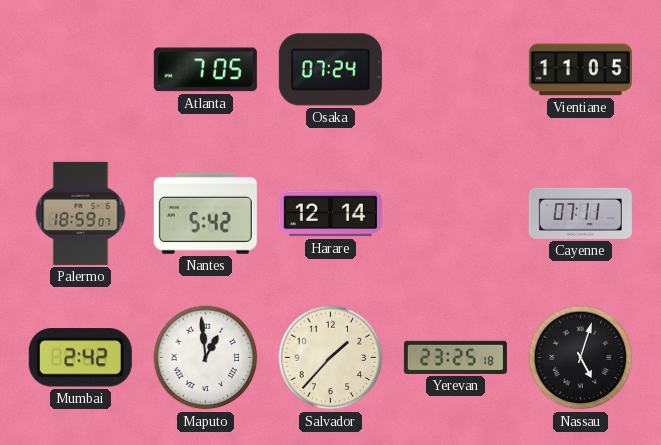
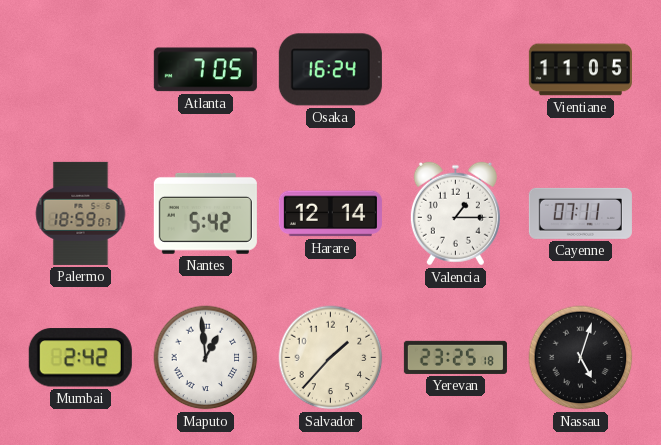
Osaka: 07:24 -> 16:24 (330, 70)
Valencia: none -> 1:15 (455, 214)
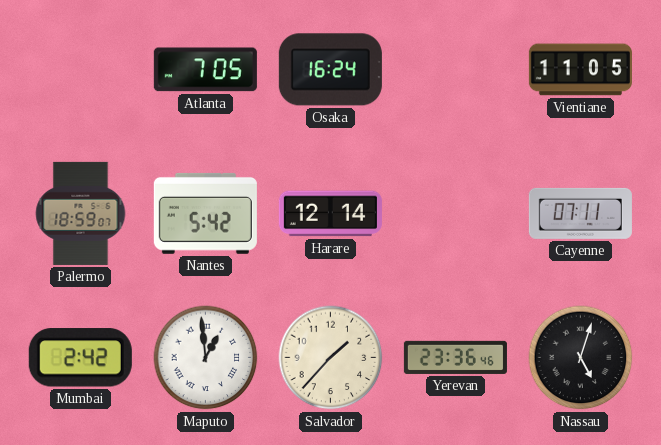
Valencia: 1:15 -> none (455, 214)
Yerevan: 23:25 -> 23:36 (455, 357)
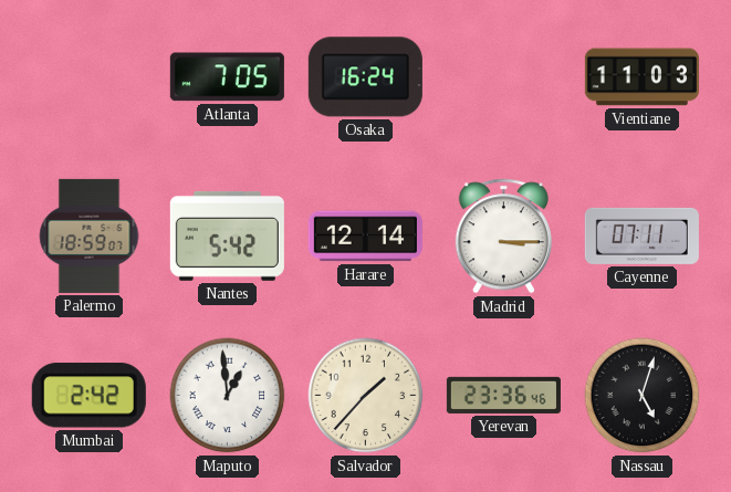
Vientiane: 11:05 -> 11:03 (641, 77)
Madrid: none -> 3:15 (503, 237)
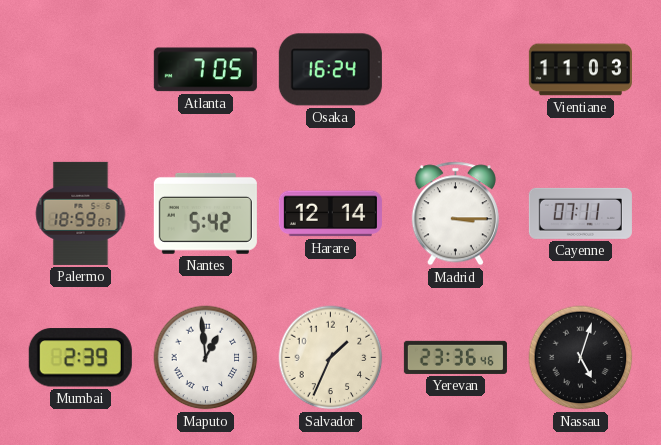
Mumbai: 2:42 -> 2:39 (80, 358)
Salvador: 1:37 -> 1:34 (331, 358)
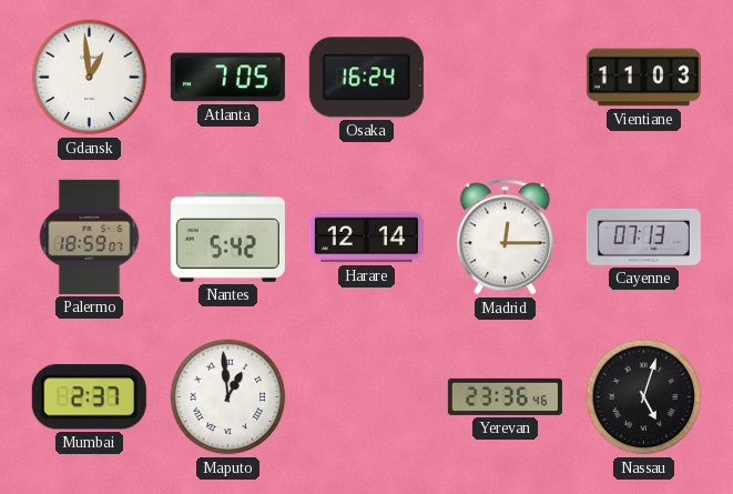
Gdansk: none -> 12:59 (90, 78)
Madrid: 3:15 -> 12:15 (505, 238)
Cayenne: 07:11 -> 07:13 (643, 236)
Mumbai: 2:39 -> 2:37 (89, 397)
Salvador: 1:34 -> none (331, 358)
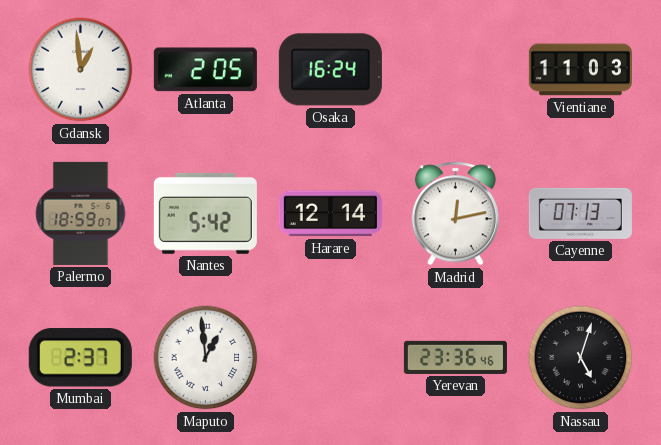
Atlanta: 7:05 -> 2:05 (205, 70)
Madrid: 12:15 -> 12:13 (455, 214)
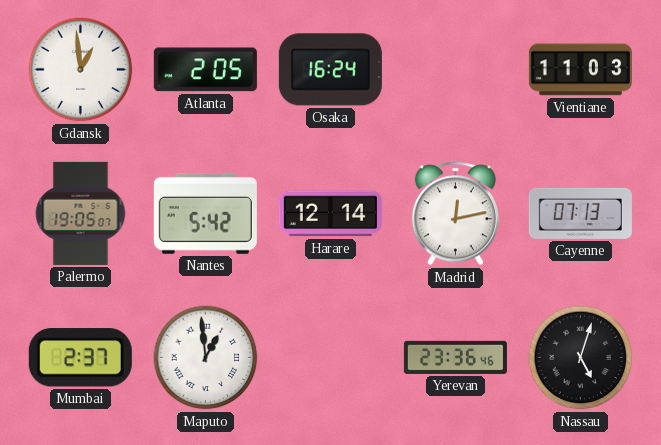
Palermo: 18:59 -> 19:05 (81, 213)
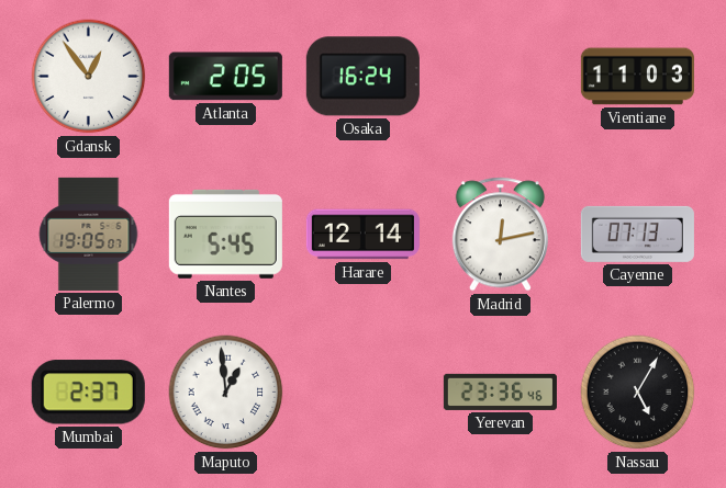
Gdansk: 12:59 -> 12:54 (89, 77)
Nantes: 5:42 -> 5:45 (225, 234)
Nassau: 5:03 -> 5:05 (638, 393)
